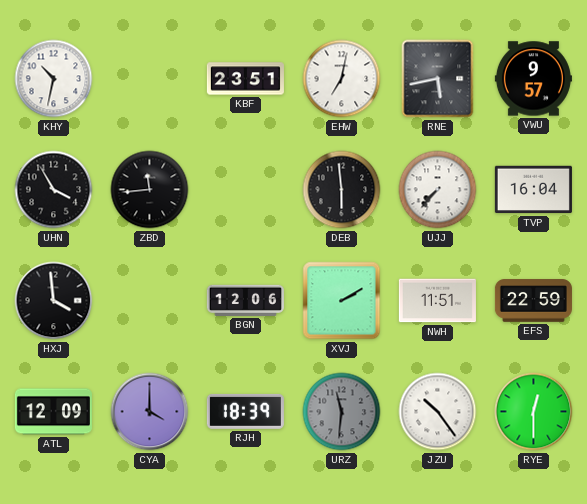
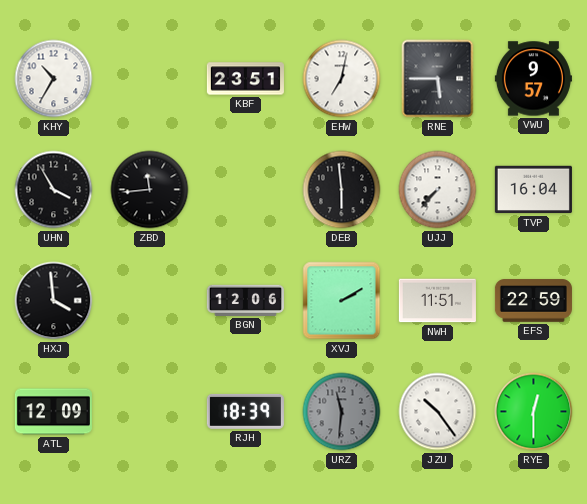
KHY: 10:32 -> 10:35 (54, 79)
RNE: 5:43 -> 5:45 (438, 79)
CYA: 4:00 -> none (150, 412)
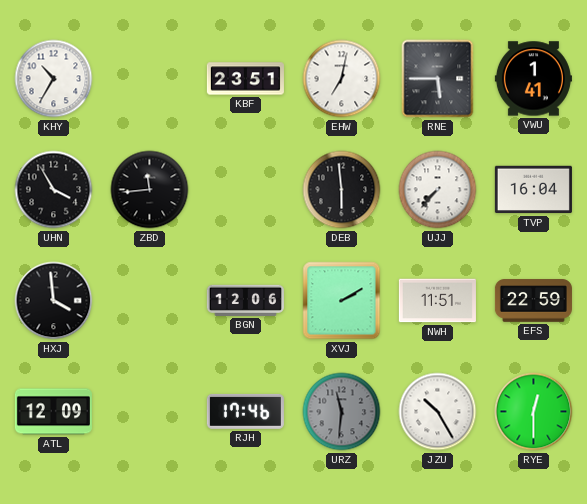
VWU: 9:57 -> 1:41 (533, 79)
RJH: 18:39 -> 17:46 (245, 411)
JZU: 10:24 -> 10:25 (438, 412)
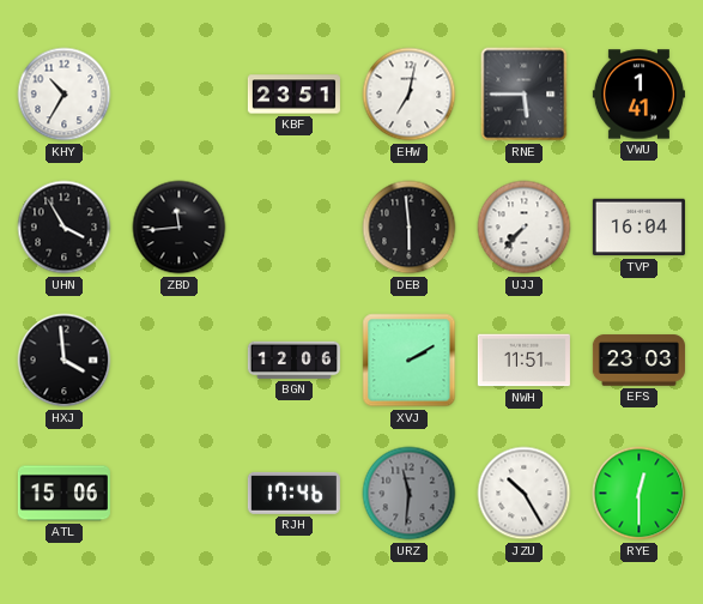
EFS: 22:59 -> 23:03 (638, 361)
ATL: 12:09 -> 15:06 (63, 494)
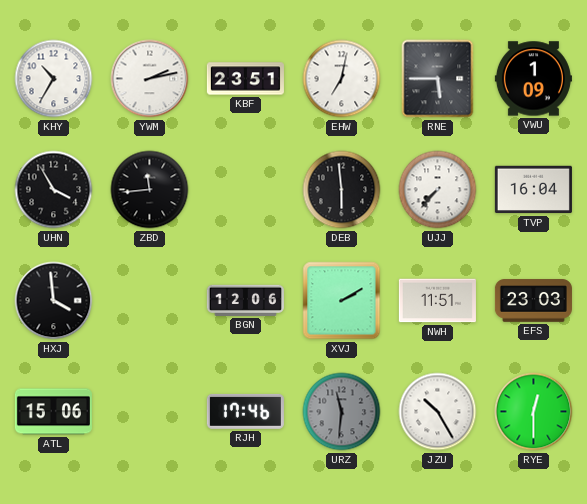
YWM: none -> 2:13 (150, 79)
VWU: 1:41 -> 1:09 (533, 79)
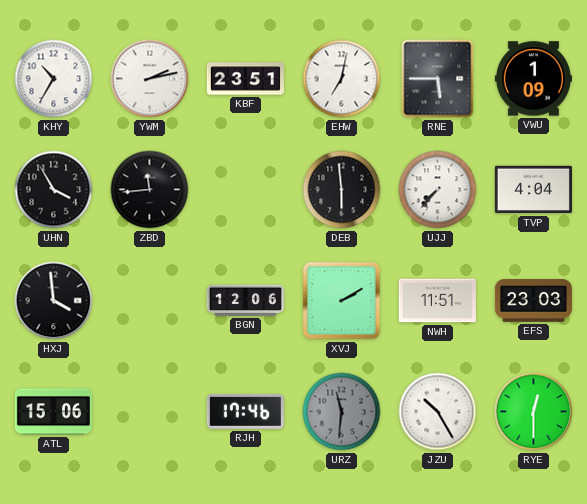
TVP: 16:04 -> 4:04 (533, 190)
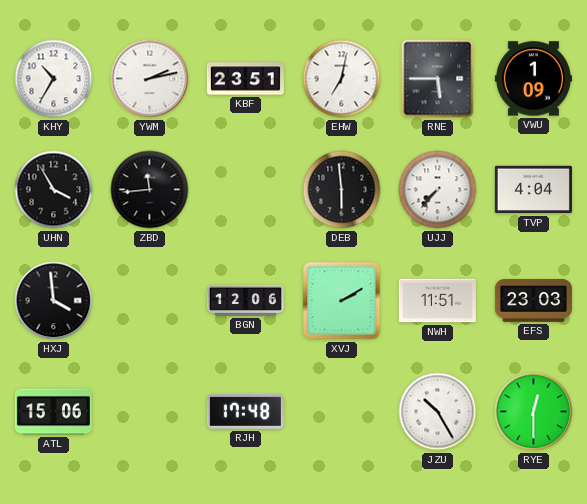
RJH: 17:46 -> 17:48 (245, 411)
URZ: 11:31 -> none (342, 412)
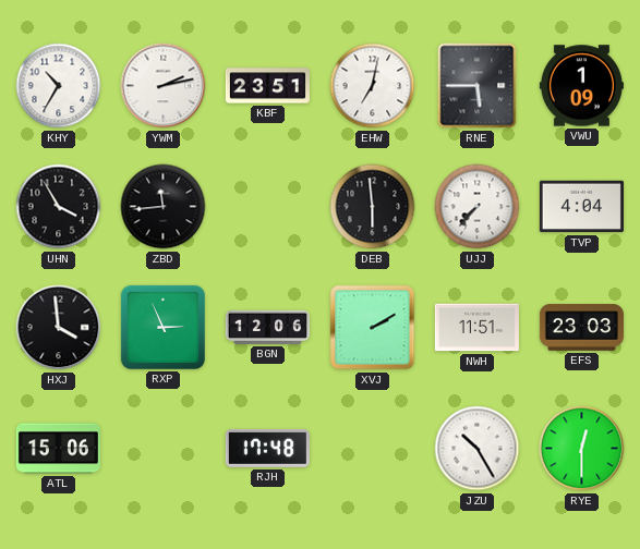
RXP: none -> 2:56 (162, 327)
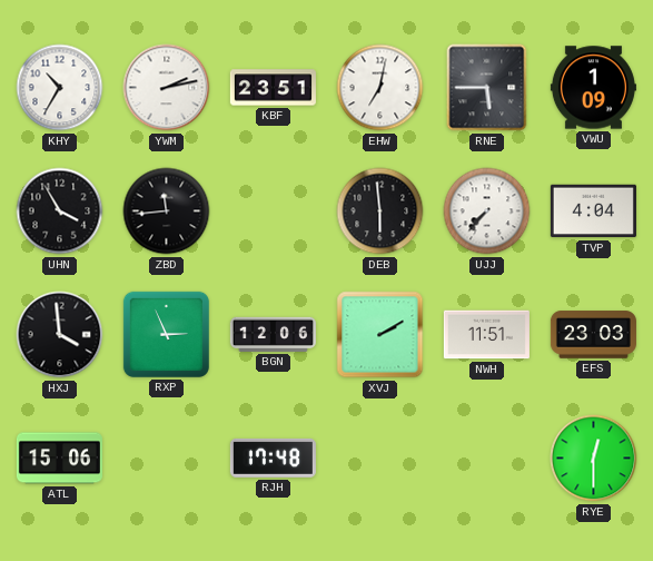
JZU: 10:25 -> none (478, 449)
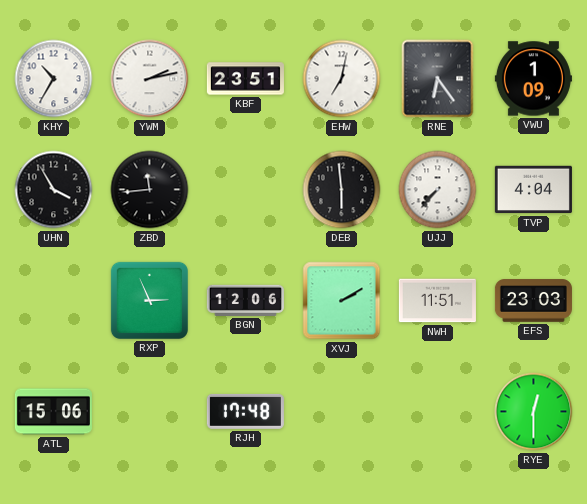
RNE: 5:45 -> 6:24 (438, 79)
HXJ: 3:59 -> none (60, 335)
